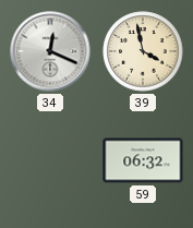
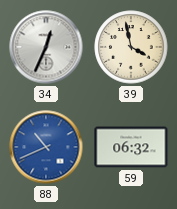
34: 12:19 -> 12:34 (46, 47)
88: none -> 10:41 (46, 147)
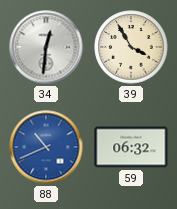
34: 12:34 -> 12:31 (46, 47)
39: 3:58 -> 3:55 (131, 47)
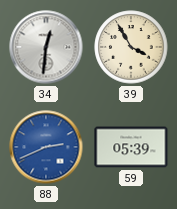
88: 10:41 -> 2:41 (46, 147)
59: 06:32 -> 05:39 (131, 147)
